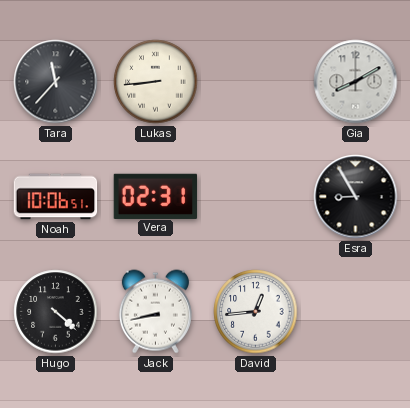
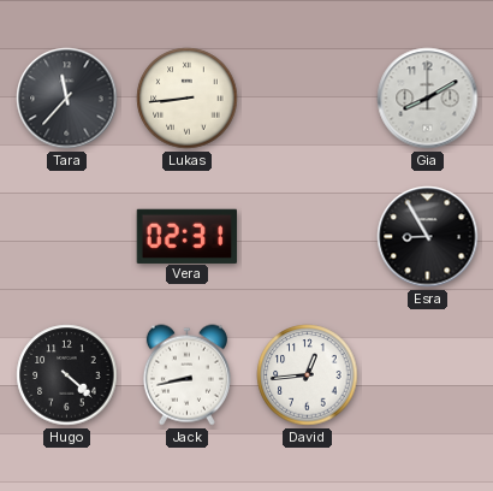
Noah: 10:06 -> none (56, 197)
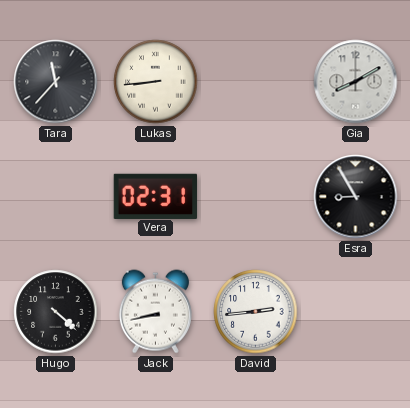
David: 12:44 -> 2:44 (256, 312)
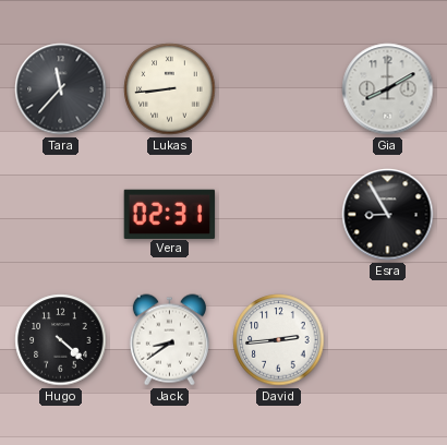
Jack: 8:43 -> 8:39 (169, 340)
